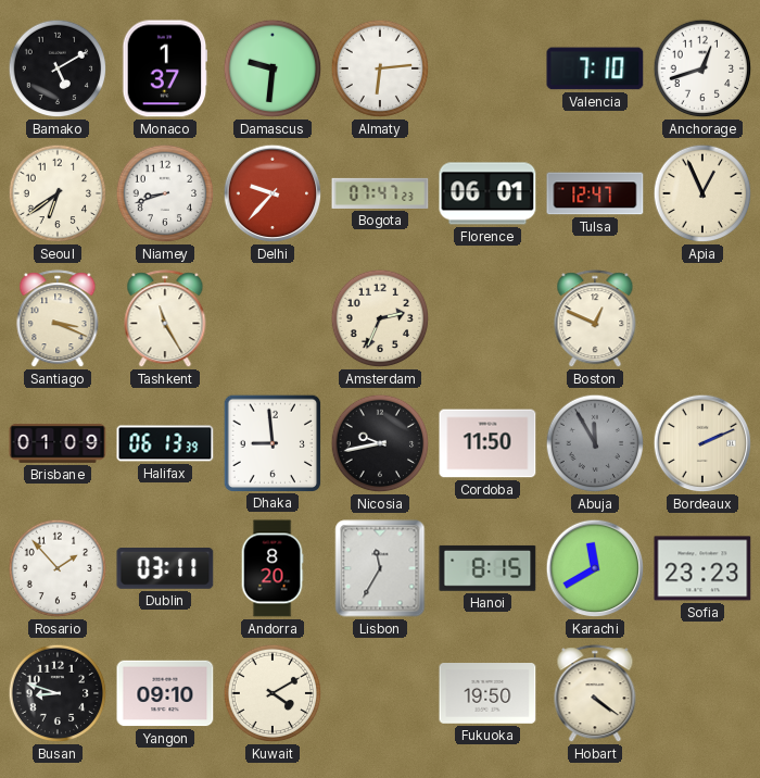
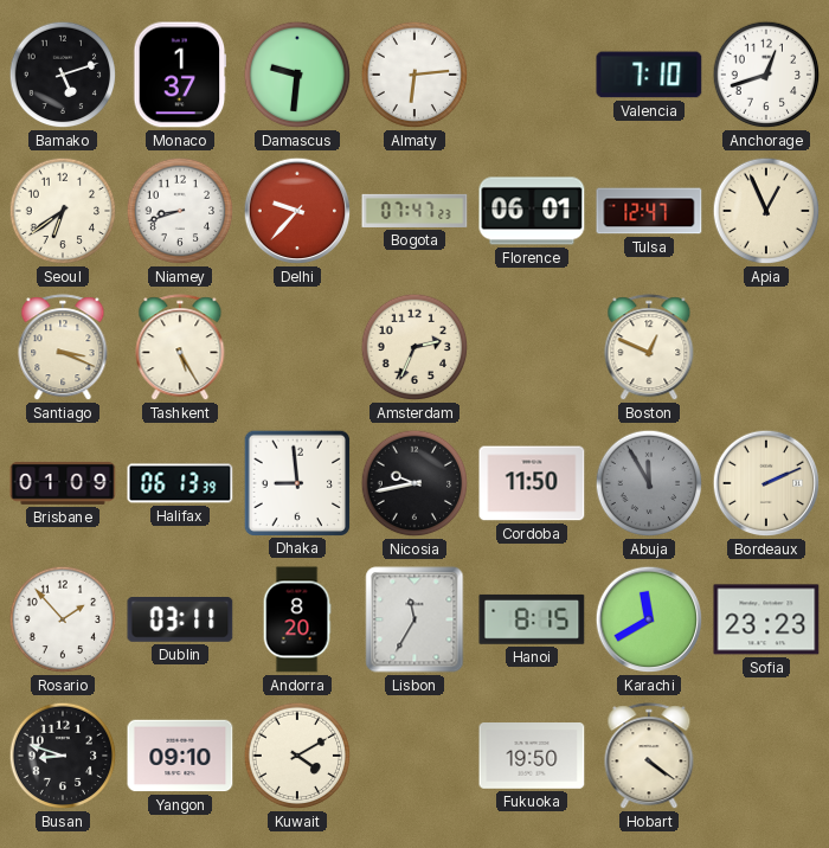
Bamako: 5:10 -> 5:12 (63, 75)
Tashkent: 11:25 -> 5:25 (180, 348)
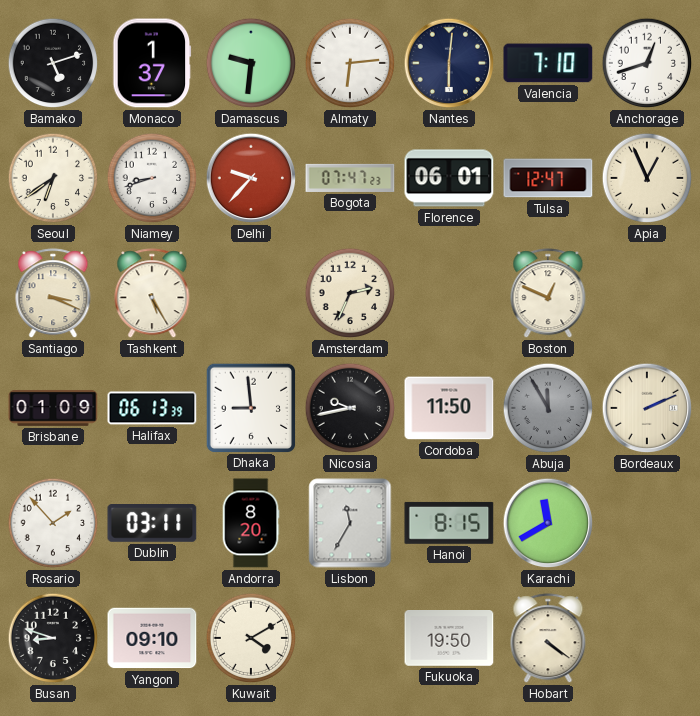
Nantes: none -> 6:01 (449, 63)
Sofia: 23:23 -> none (766, 619)
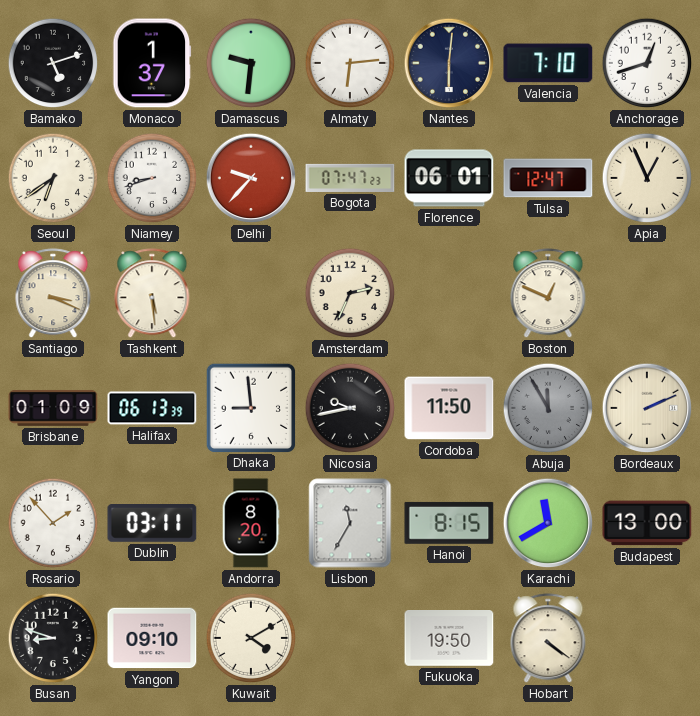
Tashkent: 5:25 -> 5:29 (152, 294)
Budapest: none -> 13:00 (647, 523)
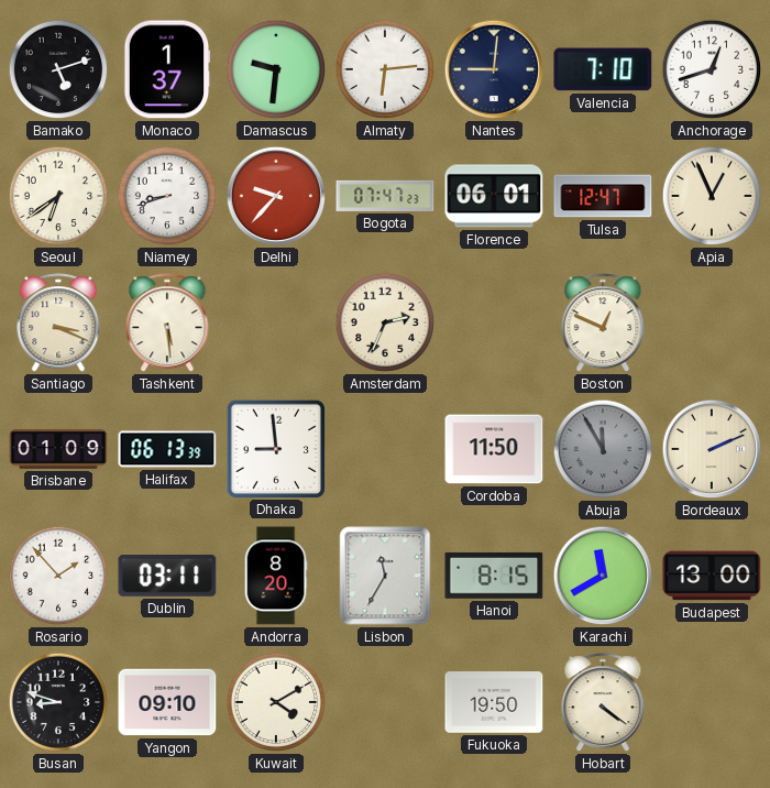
Nantes: 6:01 -> 9:01 (494, 69)
Nicosia: 9:43 -> none (350, 408)
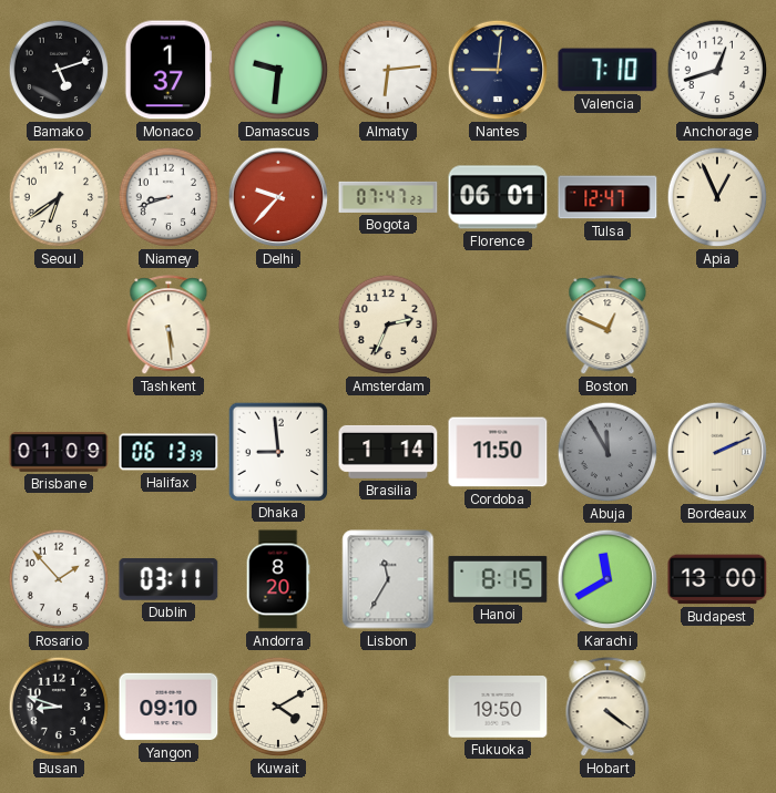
Santiago: 3:19 -> none (58, 324)
Brasilia: none -> 1:14 (388, 452)
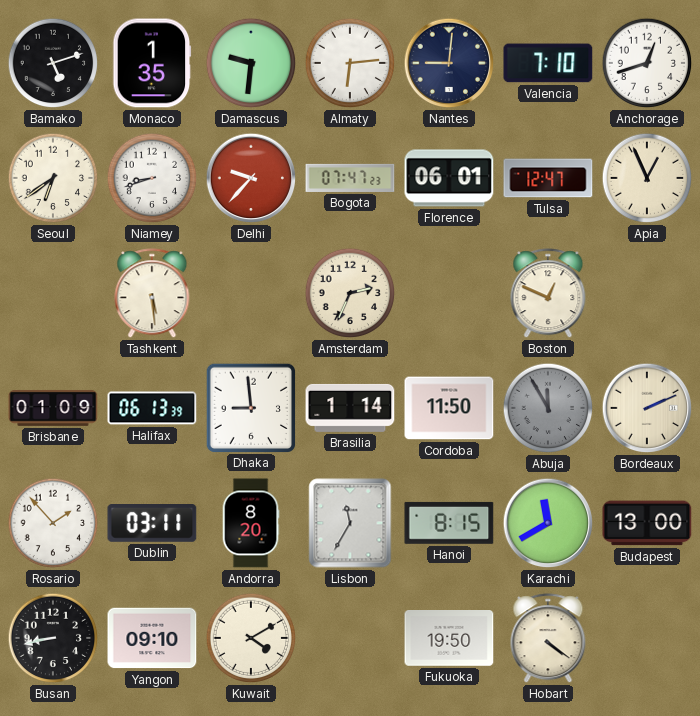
Monaco: 1:37 -> 1:35 (152, 63)
Busan: 8:48 -> 8:43 (53, 638)
